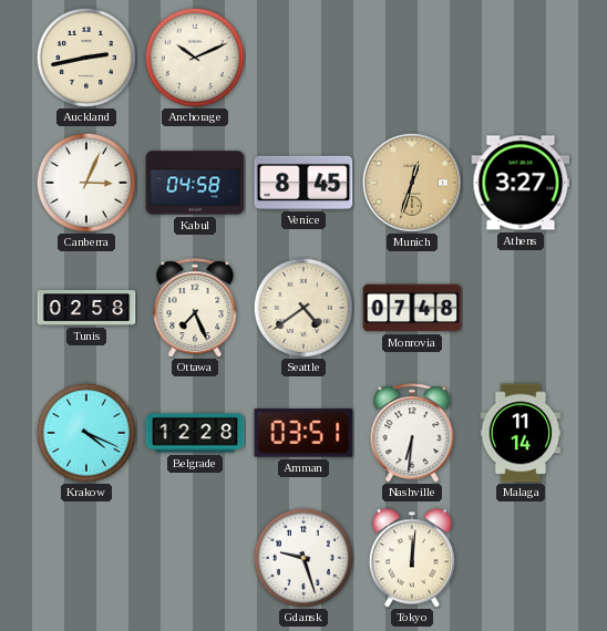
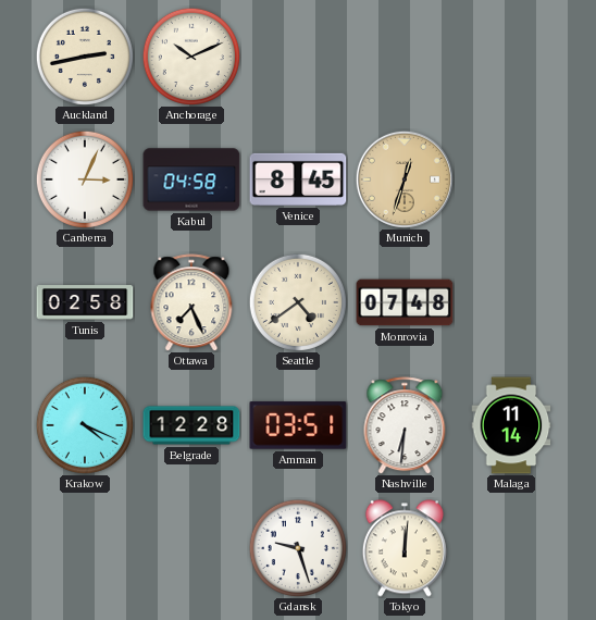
Athens: 3:27 -> none (521, 183)
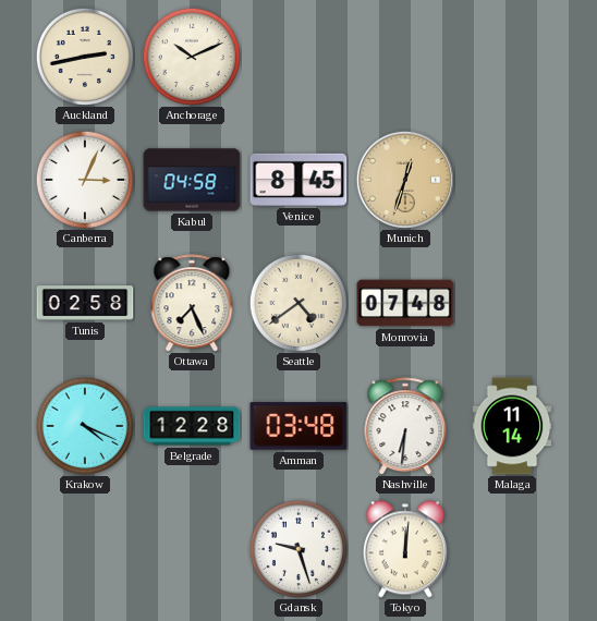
Amman: 03:51 -> 03:48 (298, 426)
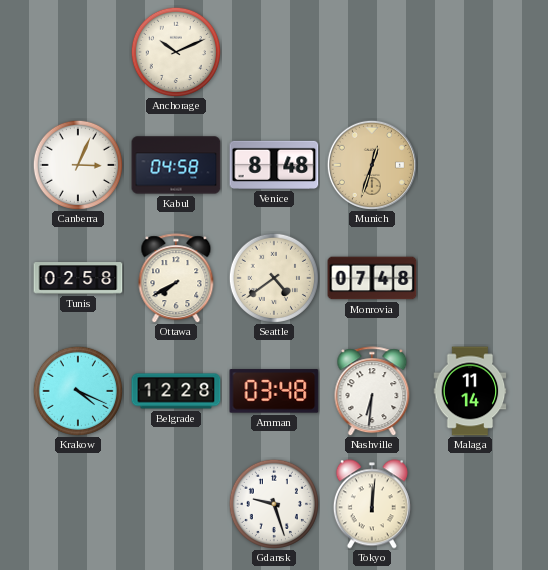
Auckland: 2:43 -> none (85, 57)
Venice: 8:45 -> 8:48 (274, 165)
Ottawa: 7:26 -> 7:40 (176, 278)
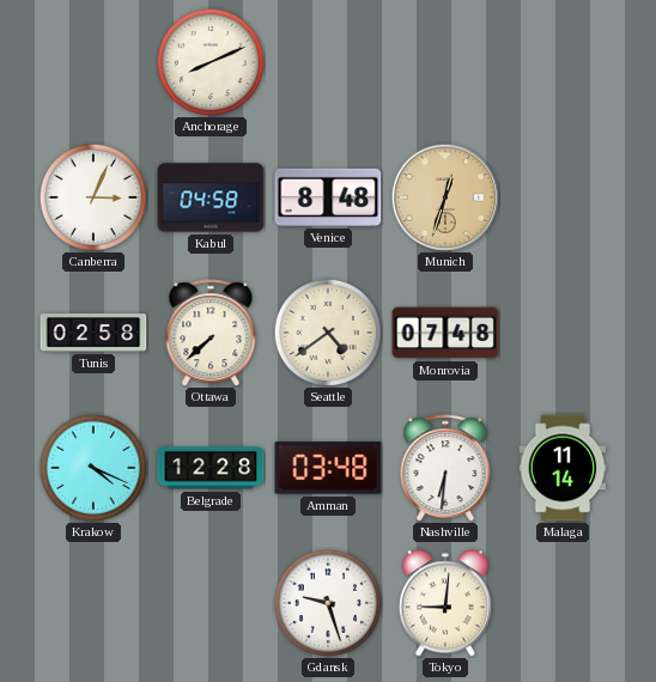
Anchorage: 10:11 -> 8:11 (211, 62)
Ottawa: 7:40 -> 7:38 (211, 333)
Tokyo: 12:01 -> 9:01 (445, 603)
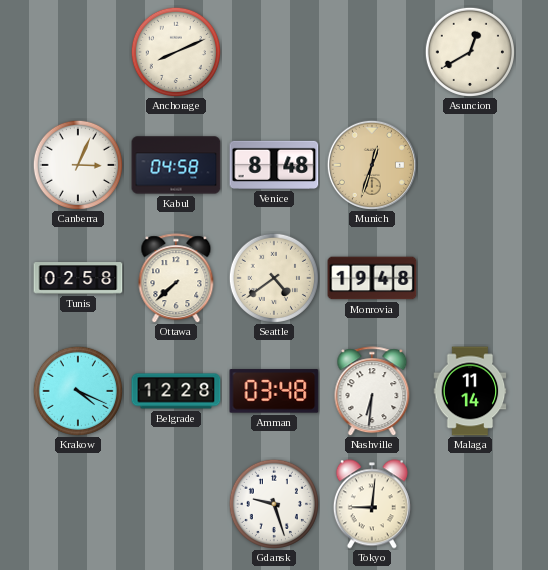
Asuncion: none -> 12:40 (470, 52)
Monrovia: 07:48 -> 19:48 (372, 278)
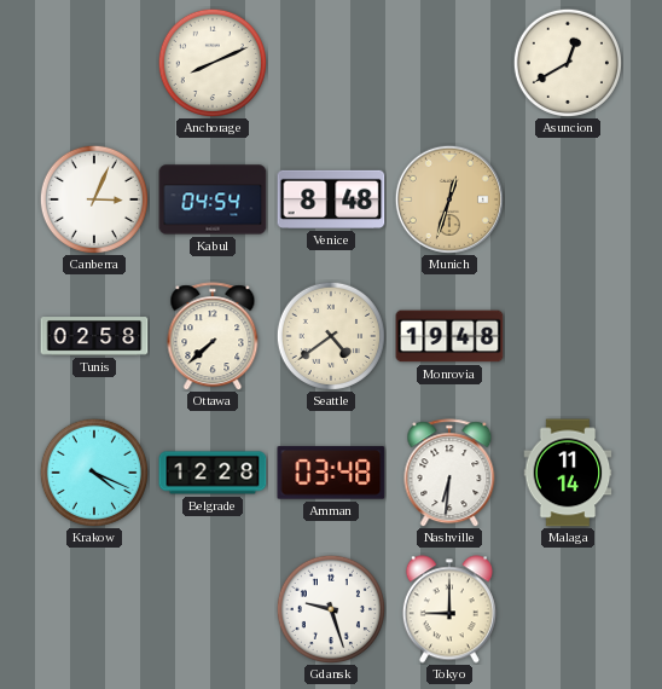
Kabul: 04:58 -> 04:54 (213, 199)
Tokyo: 9:01 -> 9:00 (449, 609)
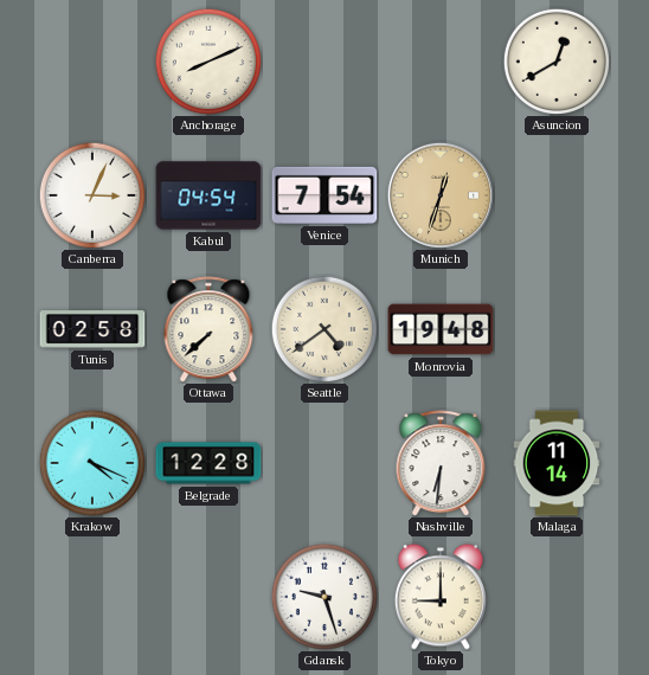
Venice: 8:48 -> 7:54 (324, 195)
Amman: 03:48 -> none (331, 473)
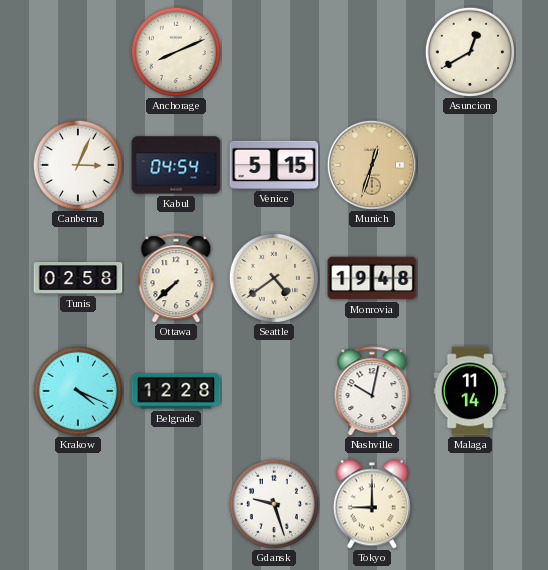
Venice: 7:54 -> 5:15 (274, 165)
Nashville: 6:31 -> 10:02 (372, 391)
